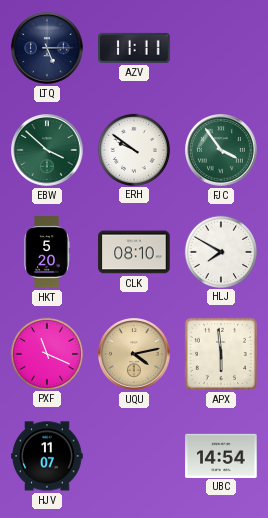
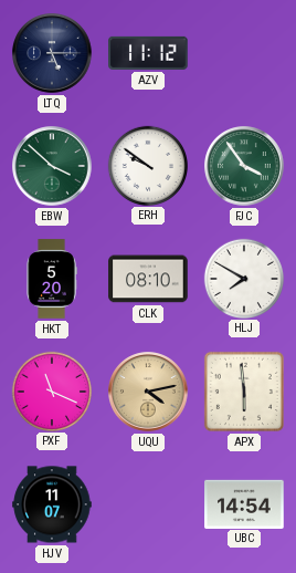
AZV: 11:11 -> 11:12 (148, 53)
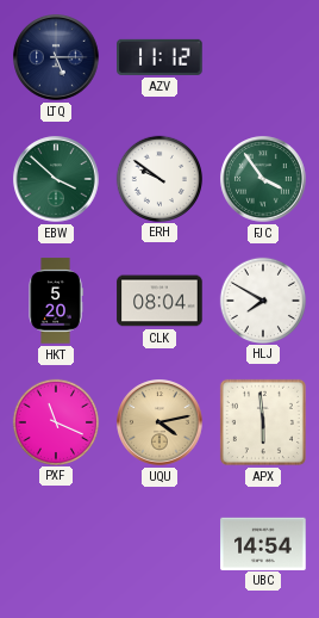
CLK: 08:10 -> 08:04 (159, 301)
HJV: 11:07 -> none (52, 504)
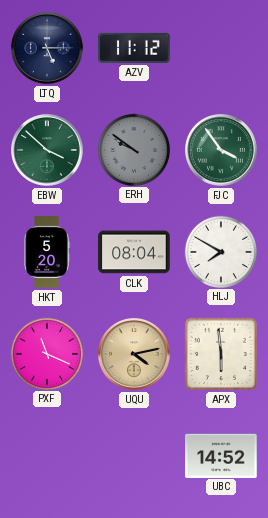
ERH dial: white -> grey (133, 149)
UBC: 14:54 -> 14:52 (221, 455)
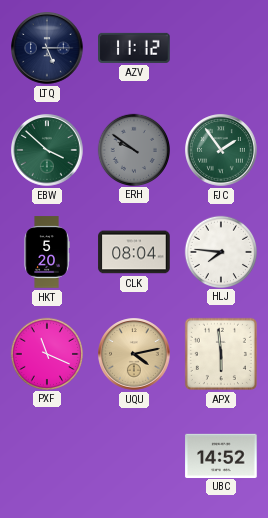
FJC: 3:54 -> 1:54 (221, 150)
HLJ: 7:50 -> 7:46 (220, 251)
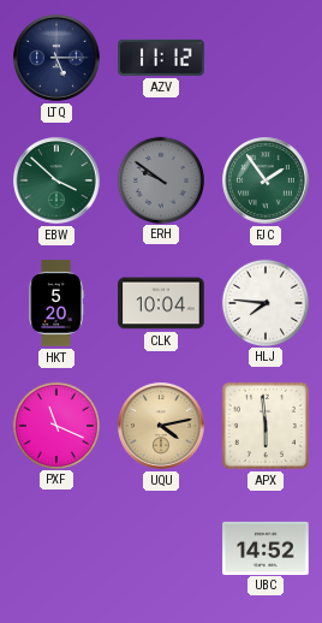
CLK: 08:04 -> 10:04 (161, 303)
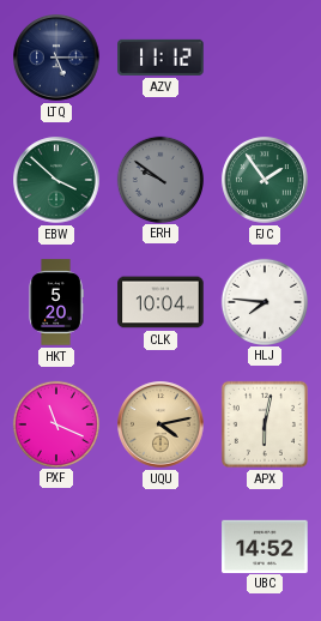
APX: 5:59 -> 6:02 (265, 424)
